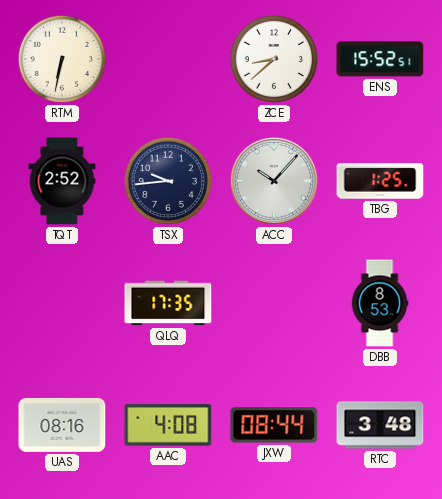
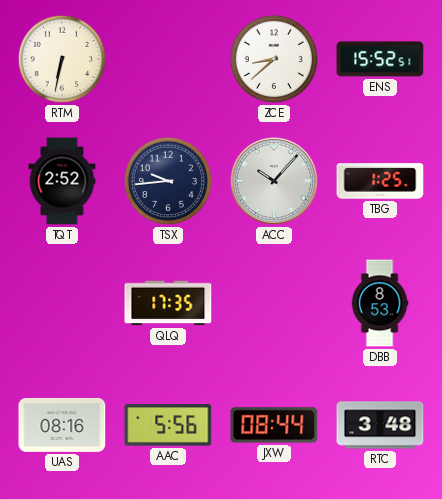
AAC: 4:08 -> 5:56 (168, 425)
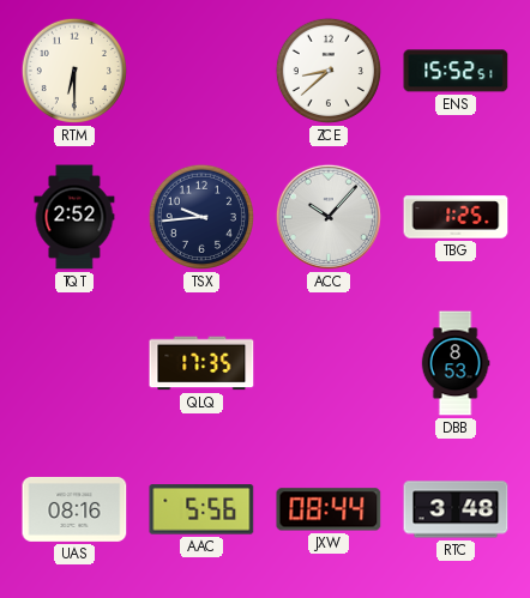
RTM: 6:32 -> 6:30 (74, 71)
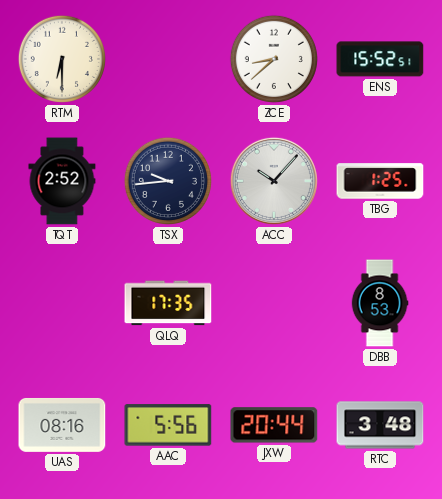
JXW: 08:44 -> 20:44 (274, 425)
